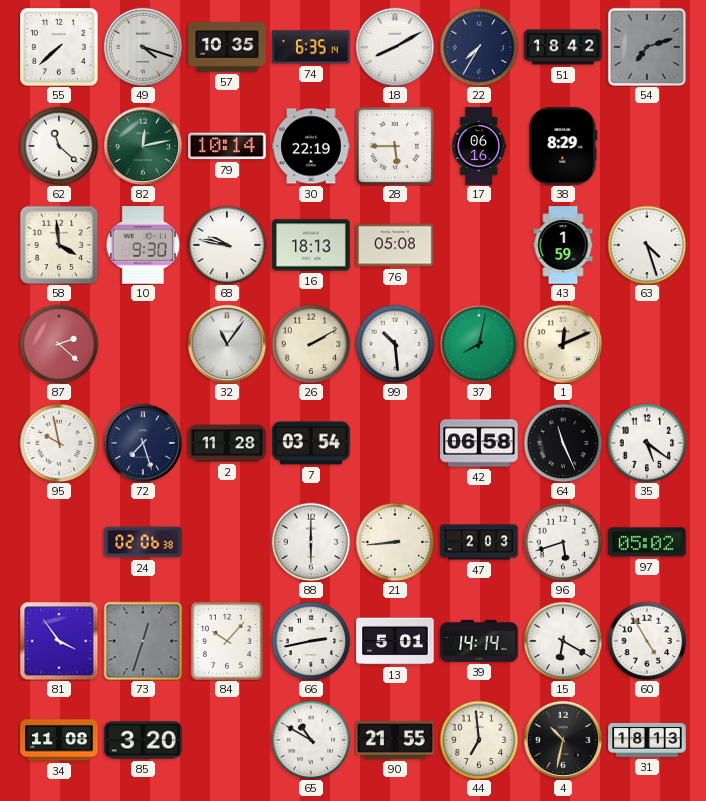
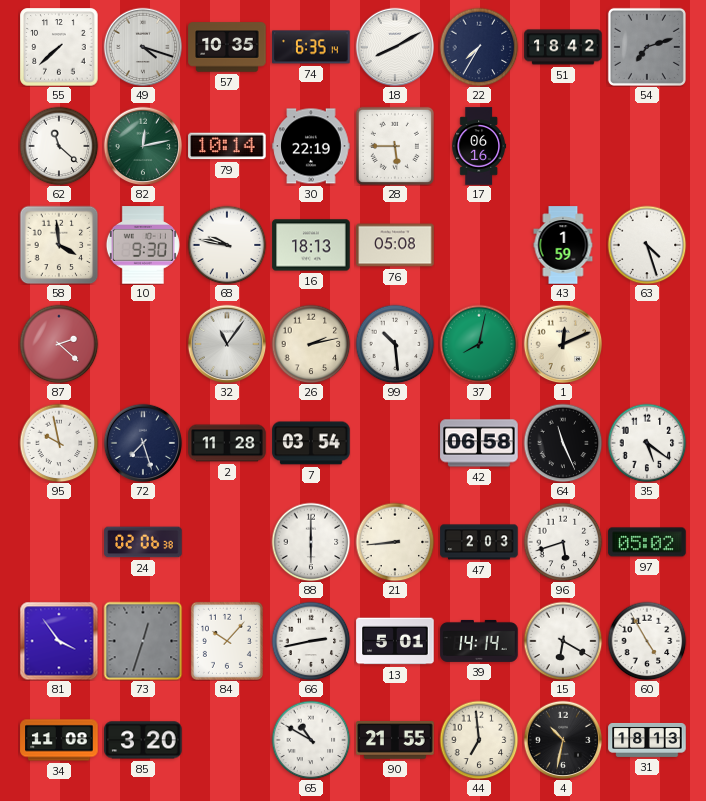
38: 8:29 -> none (563, 146)
26: 2:10 -> 2:13 (311, 344)
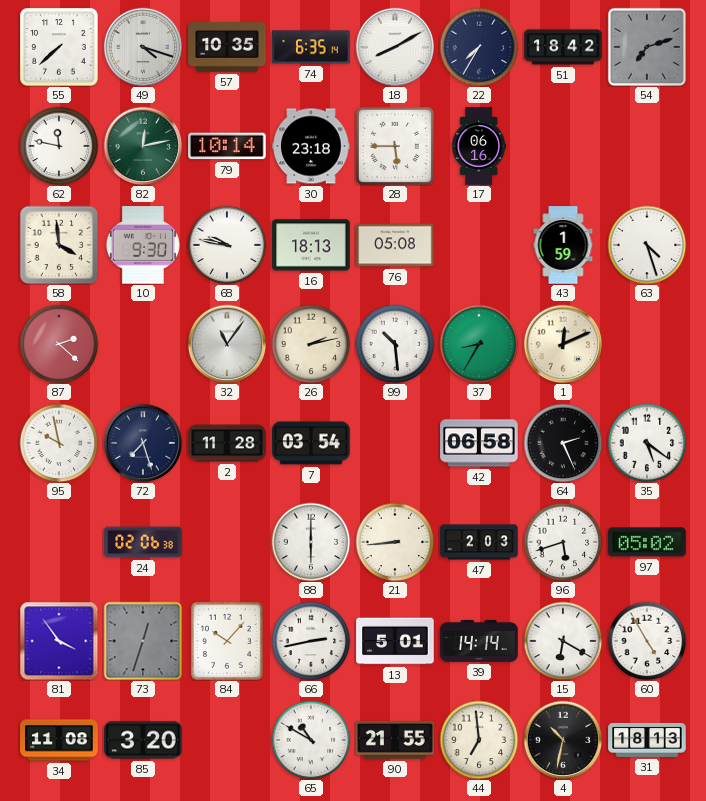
62: 11:22 -> 11:47 (59, 146)
30: 22:19 -> 23:18 (311, 146)
37: 8:02 -> 8:35 (479, 344)
64: 11:26 -> 2:26 (563, 443)
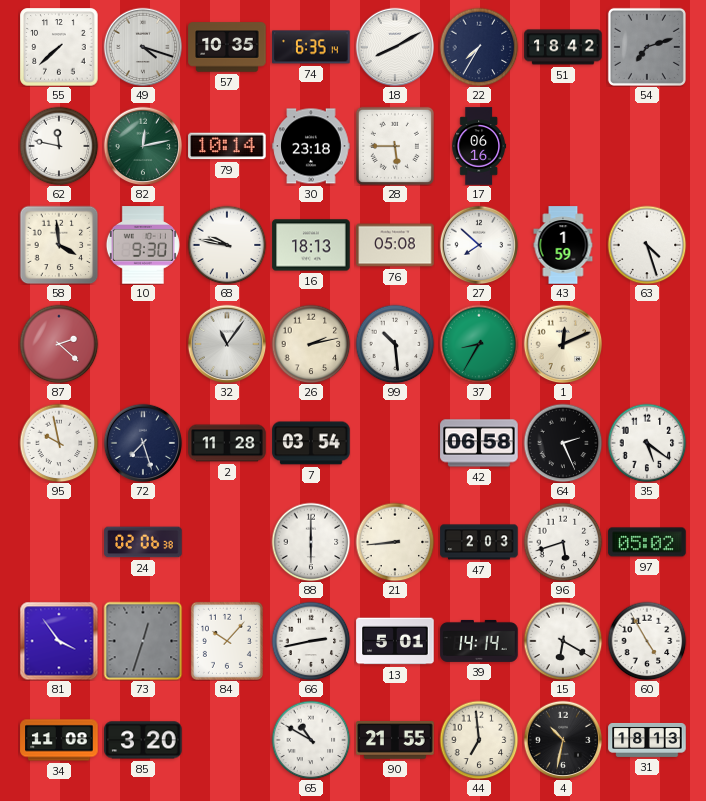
27: none -> 7:52 (479, 245)
